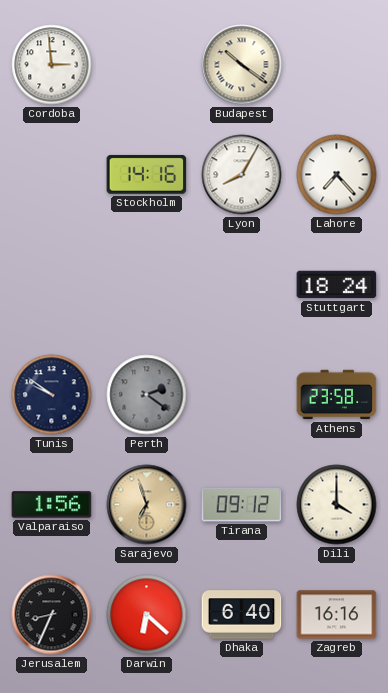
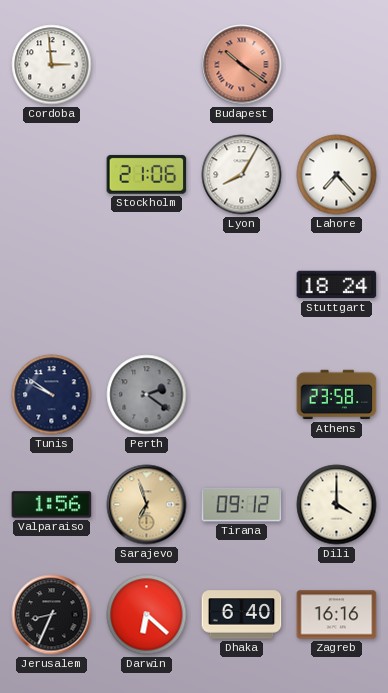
Budapest dial: cream -> salmon (242, 65)
Stockholm: 14:16 -> 21:06 (147, 175)
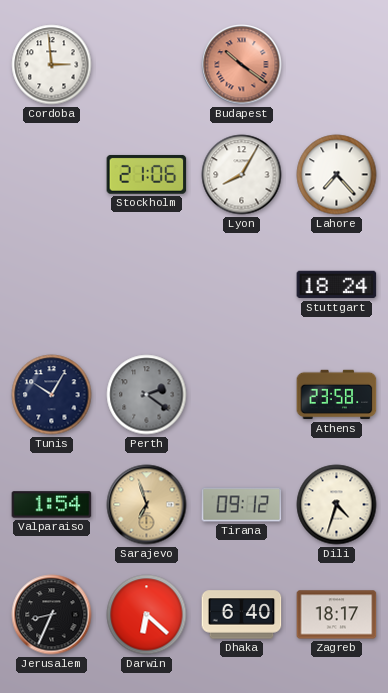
Tunis: 9:51 -> 10:05 (52, 395)
Valparaiso: 1:56 -> 1:54 (52, 505)
Dili: 4:00 -> 4:33 (337, 505)
Zagreb: 16:16 -> 18:17 (337, 615)
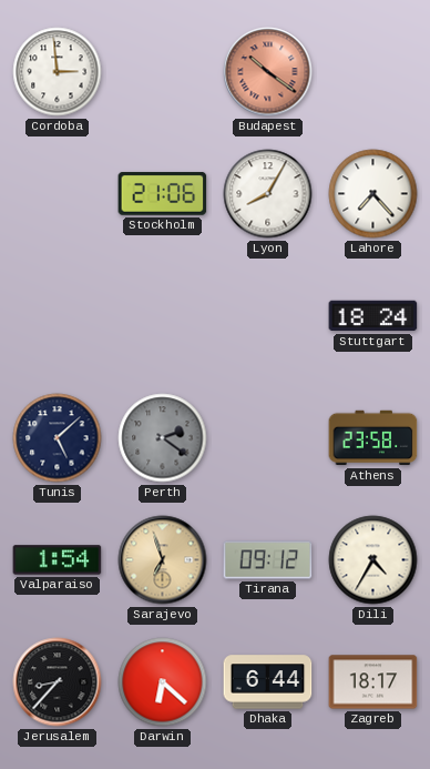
Tunis: 10:05 -> 5:08 (58, 438)
Dili: 4:33 -> 4:35 (373, 560)
Jerusalem: 8:34 -> 8:37 (58, 682)
Dhaka: 6:40 -> 6:44 (268, 682)
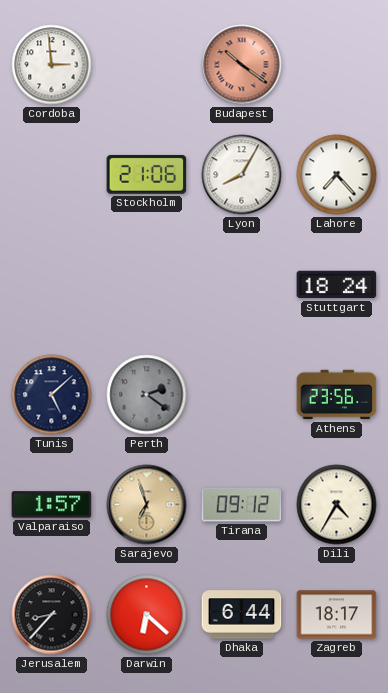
Athens: 23:58 -> 23:56 (337, 395)
Valparaiso: 1:54 -> 1:57 (52, 505)
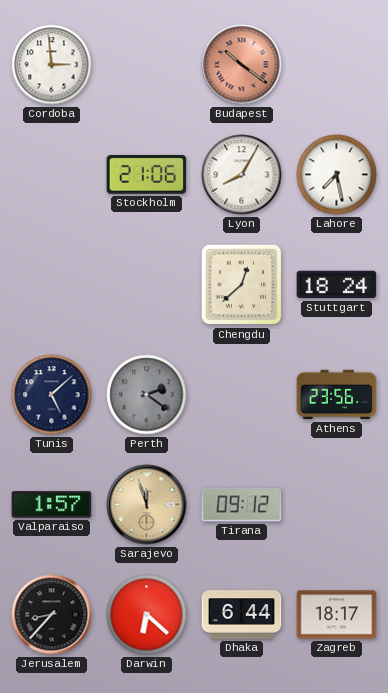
Lahore: 7:23 -> 7:28 (337, 175)
Chengdu: none -> 12:38 (242, 285)
Sarajevo: 6:57 -> 11:57 (147, 505)
Dili: 4:35 -> none (337, 505)
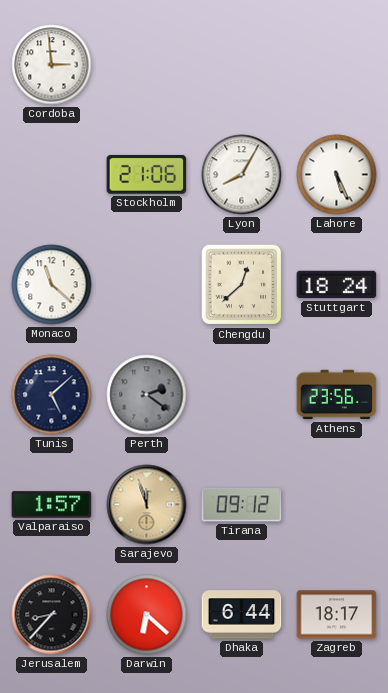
Budapest: 10:21 -> none (242, 65)
Lahore: 7:28 -> 5:26 (337, 175)
Monaco: none -> 11:22 (52, 285)
